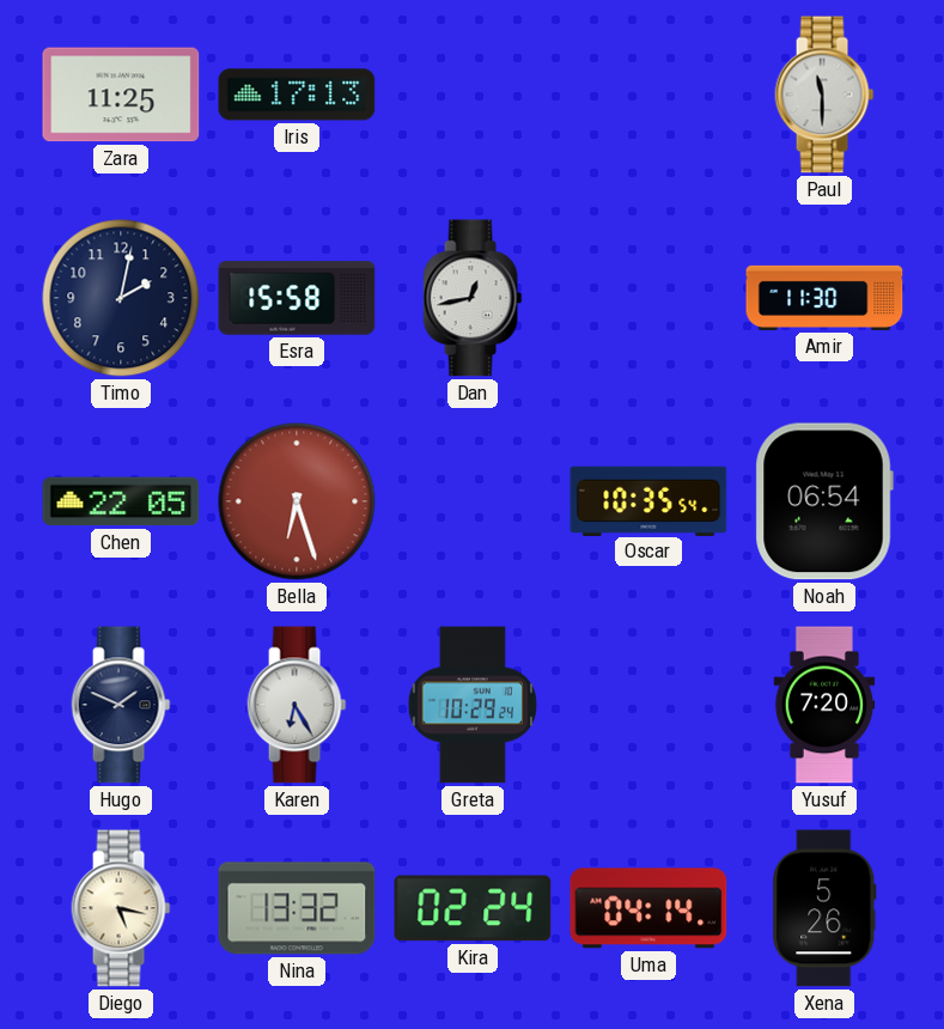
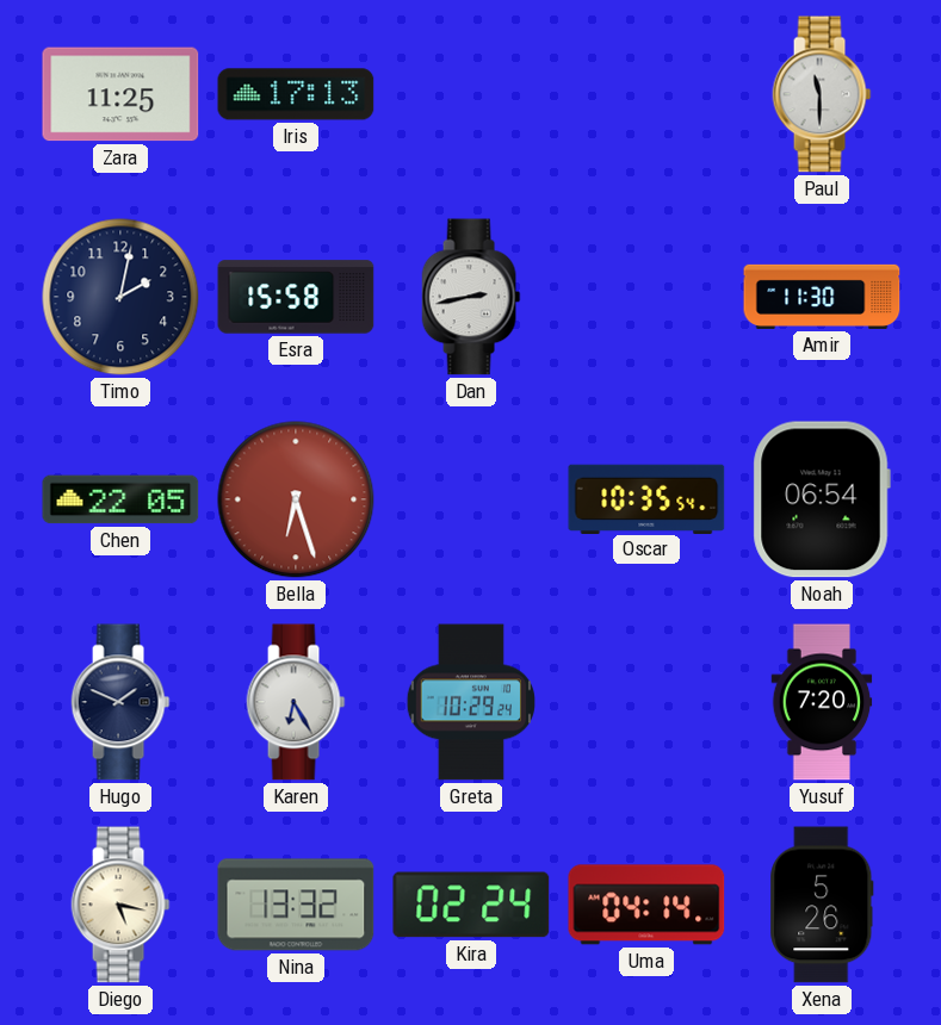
Dan: 12:43 -> 2:43 (471, 297)
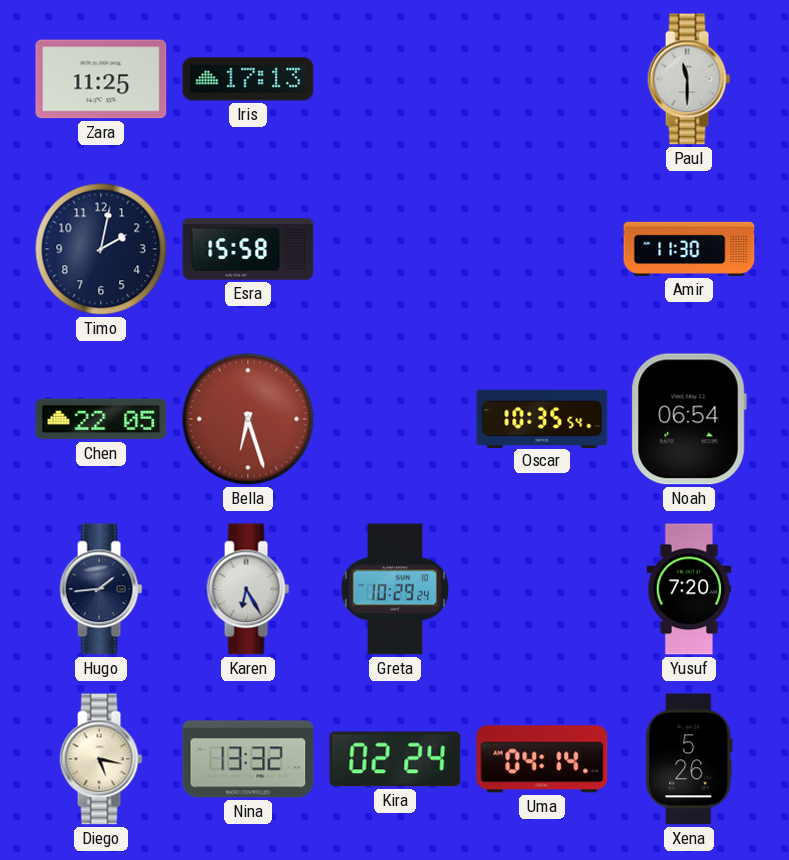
Dan: 2:43 -> none (471, 297)
Hugo: 1:49 -> 1:44 (101, 589)
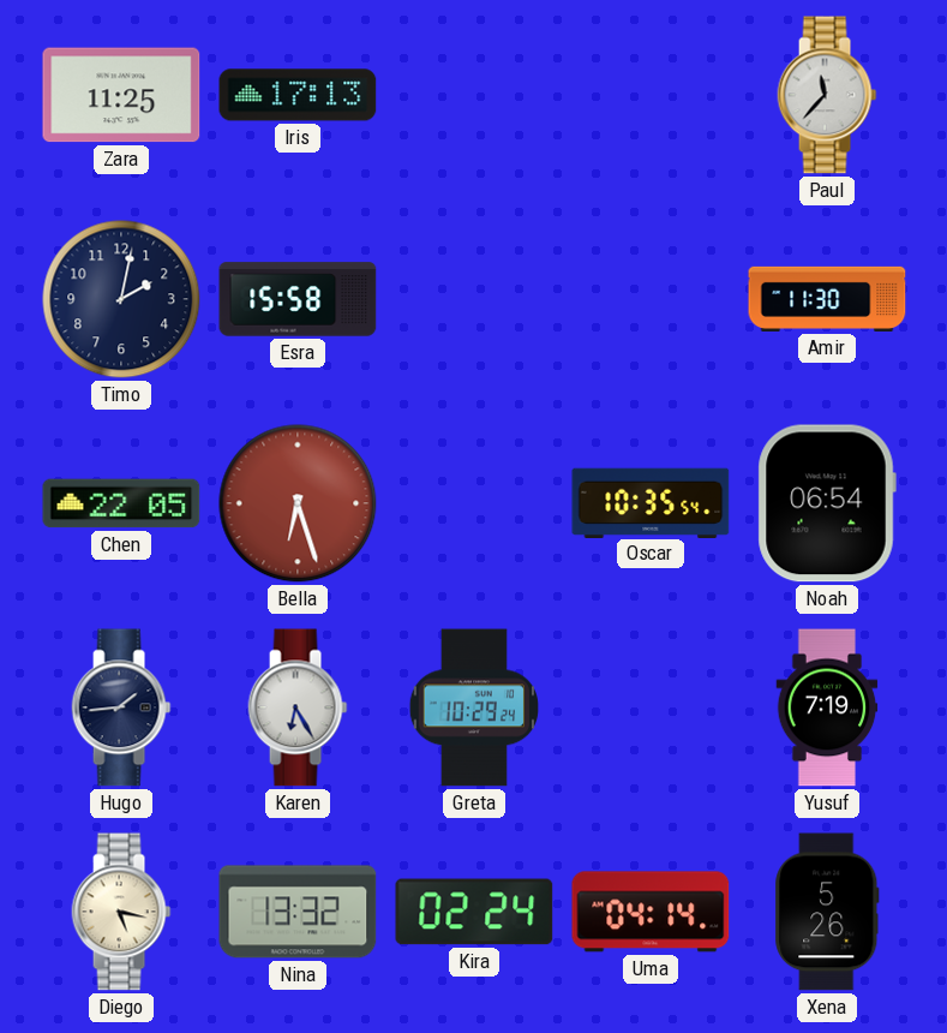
Paul: 11:30 -> 11:37 (827, 95)
Yusuf: 7:20 -> 7:19 (827, 707)
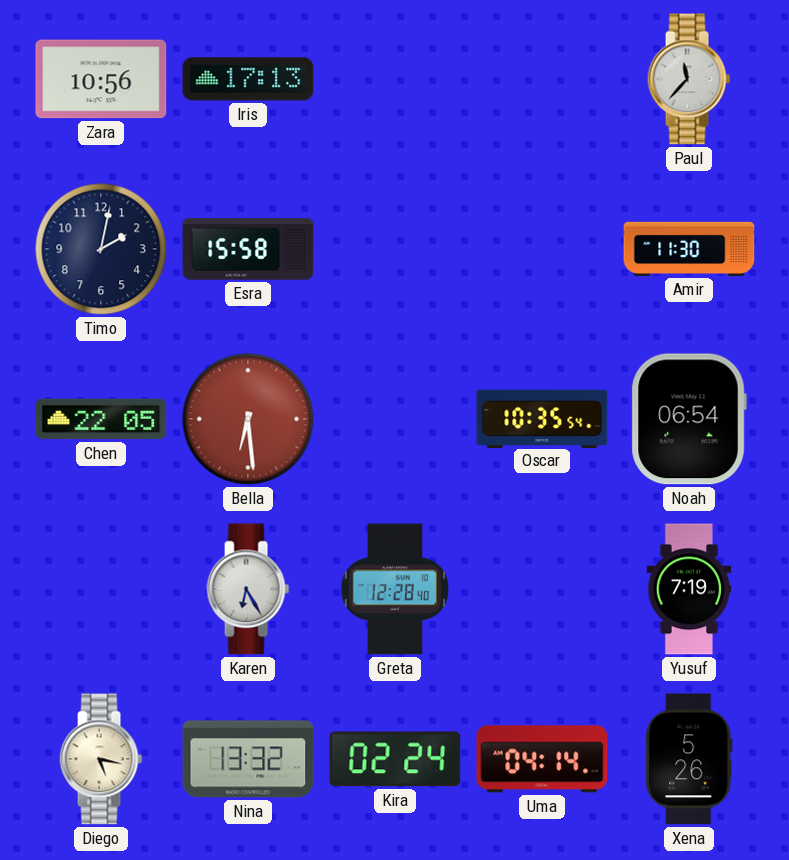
Zara: 11:25 -> 10:56 (101, 79)
Bella: 6:27 -> 6:29 (248, 419)
Hugo: 1:44 -> none (121, 707)
Greta: 10:29 -> 12:28 (394, 589)
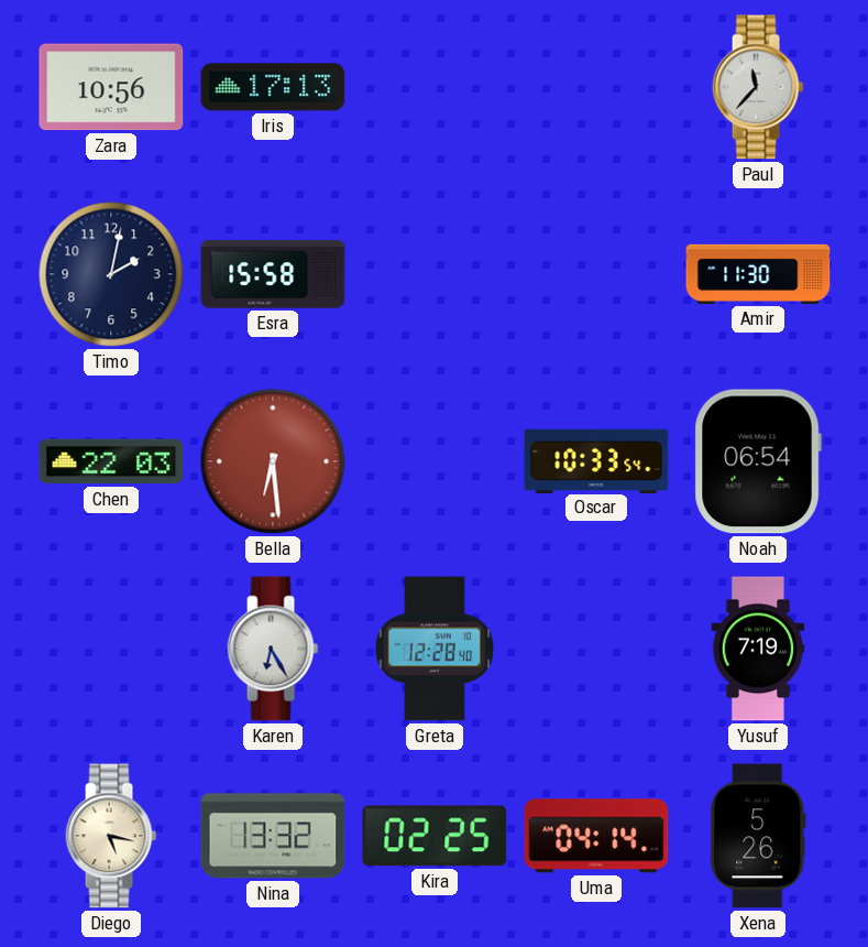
Chen: 22:05 -> 22:03 (111, 461)
Oscar: 10:35 -> 10:33 (596, 460)
Kira: 02:24 -> 02:25 (435, 836)
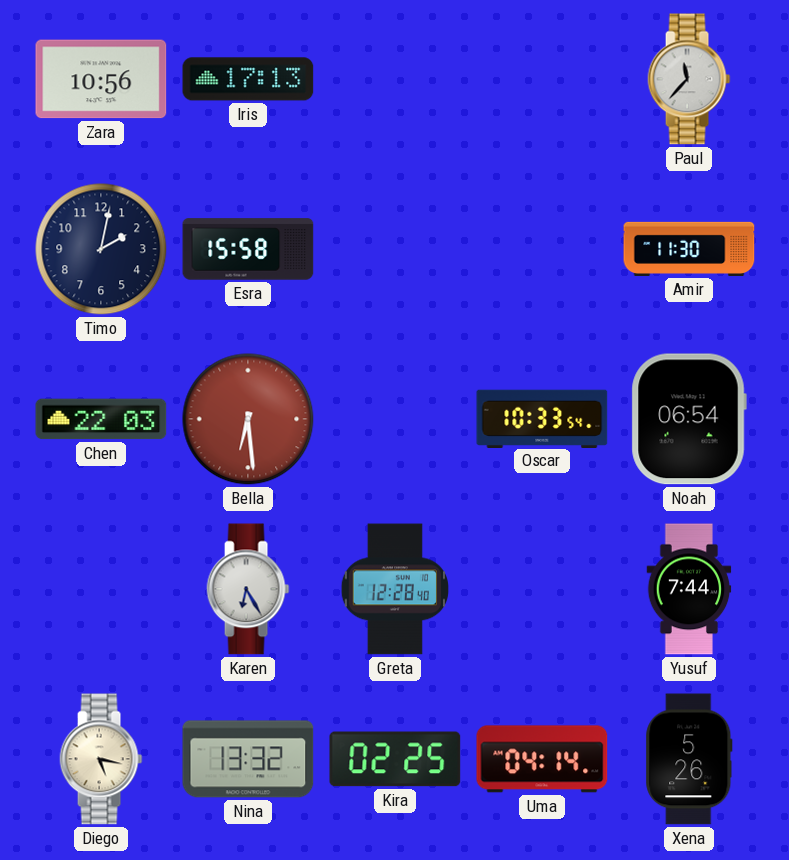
Yusuf: 7:19 -> 7:44 (689, 589)
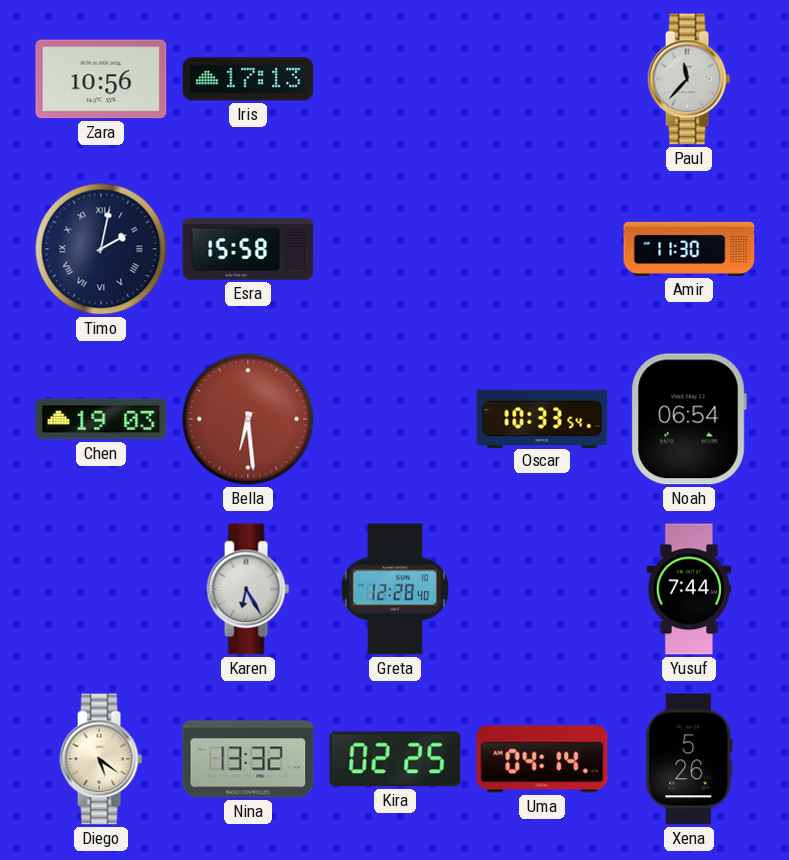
Timo numerals: Arabic -> Roman (101, 249)
Chen: 22:03 -> 19:03 (101, 419)
Diego: 5:17 -> 5:21 (101, 759)
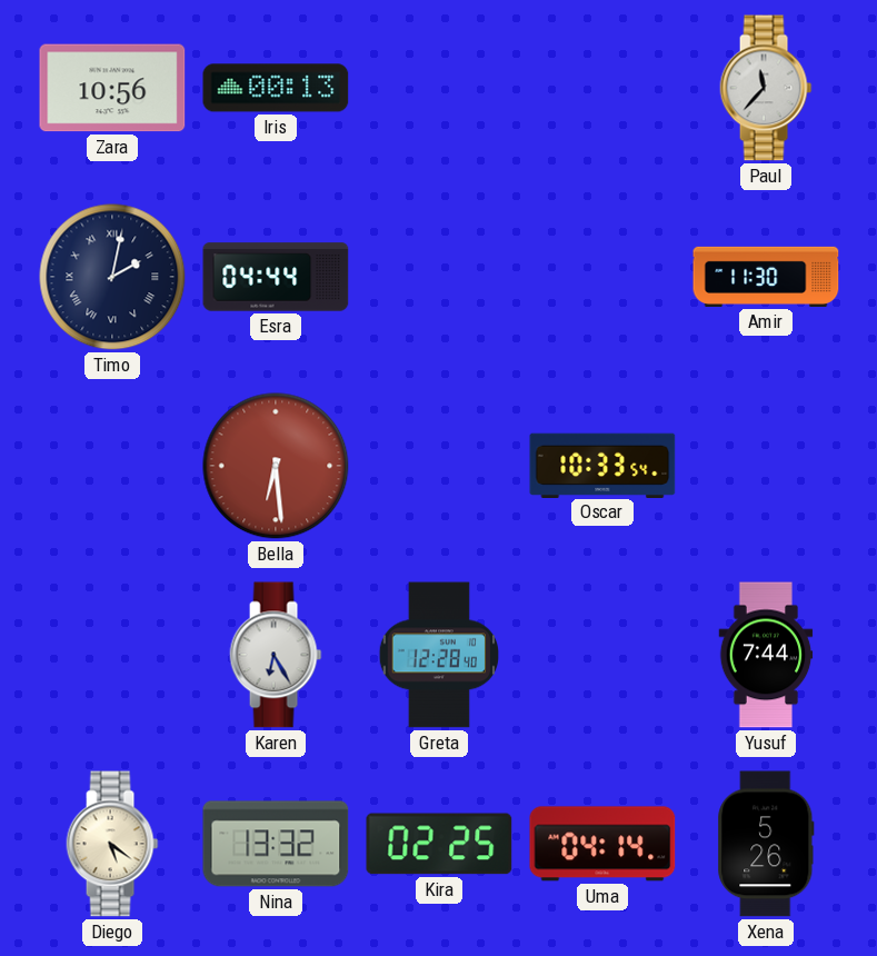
Iris: 17:13 -> 00:13 (276, 88)
Esra: 15:58 -> 04:44 (276, 277)
Chen: 19:03 -> none (101, 419)
Noah: 06:54 -> none (689, 419)
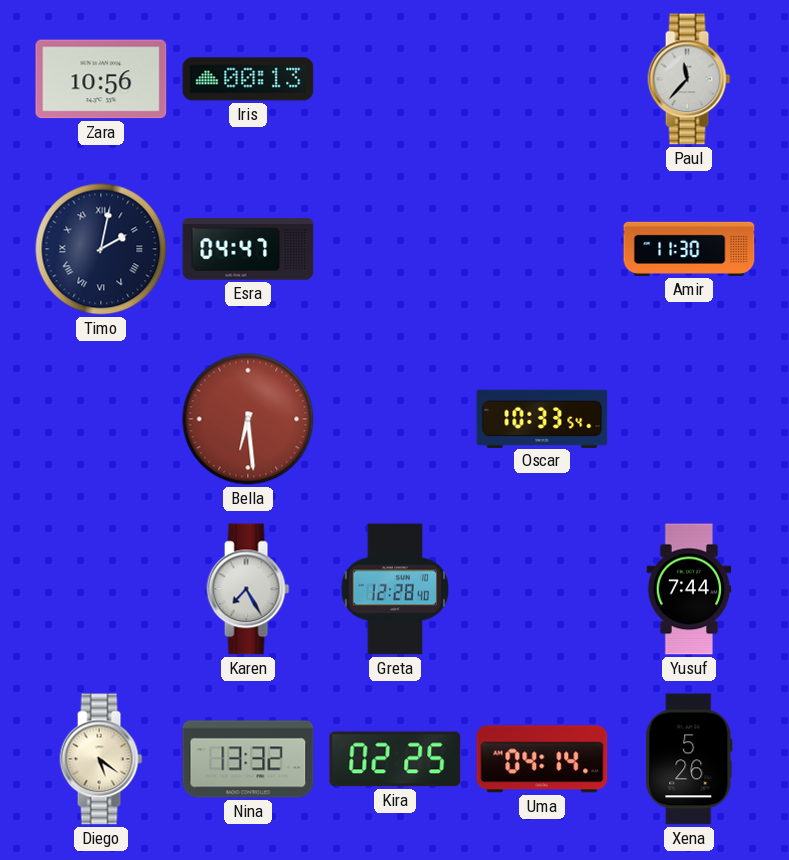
Esra: 04:44 -> 04:47 (248, 249)
Karen: 6:25 -> 7:25 (248, 589)
